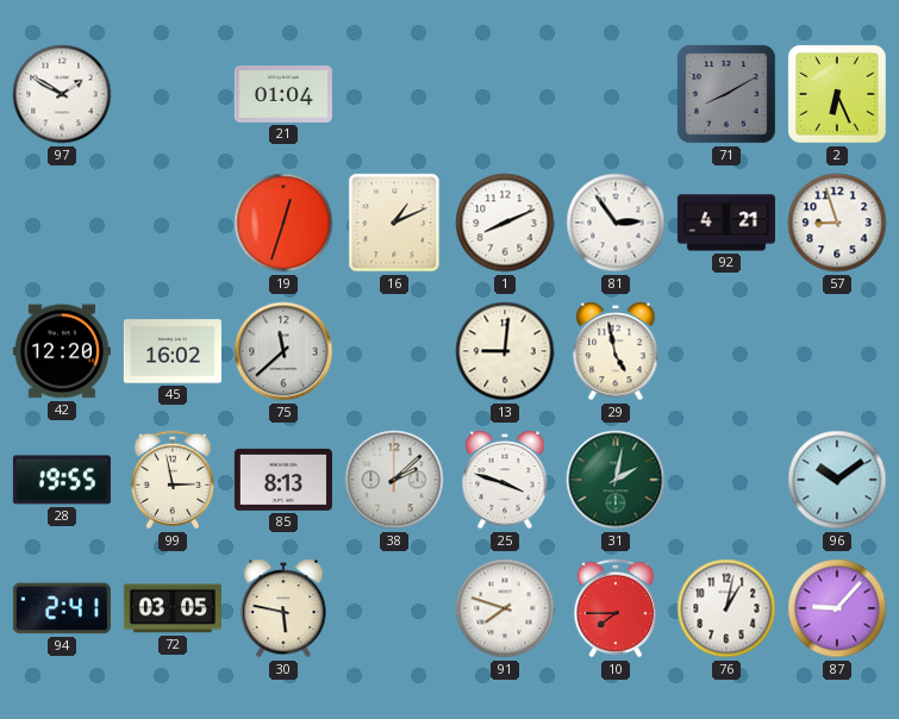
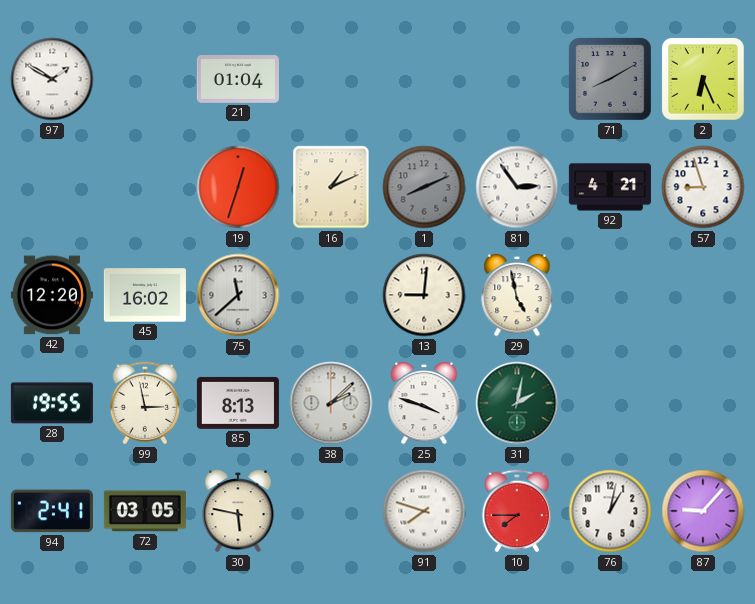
1 dial: white -> grey (424, 187)
96: 10:09 -> none (837, 480)
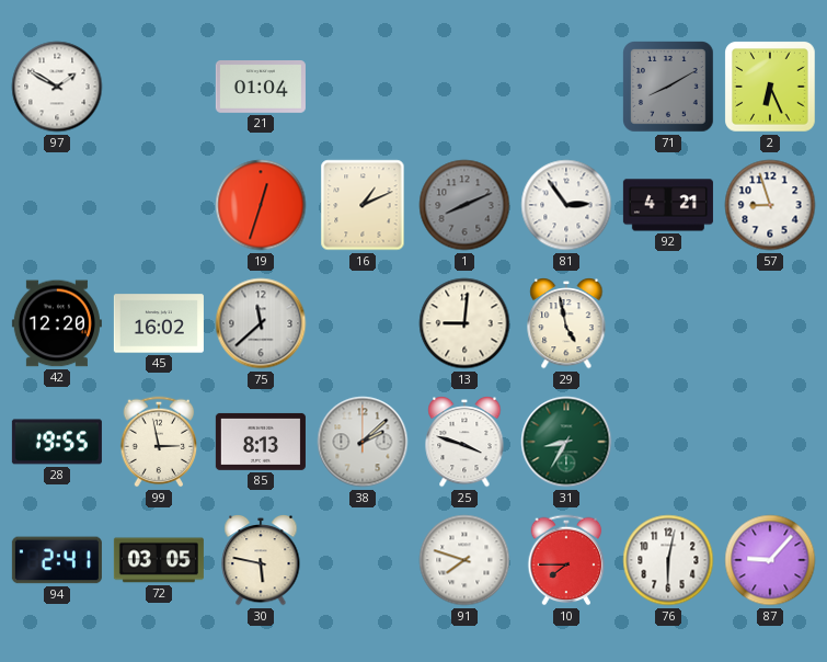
31: 2:02 -> 8:35 (566, 442)
76: 1:02 -> 6:02 (668, 560)
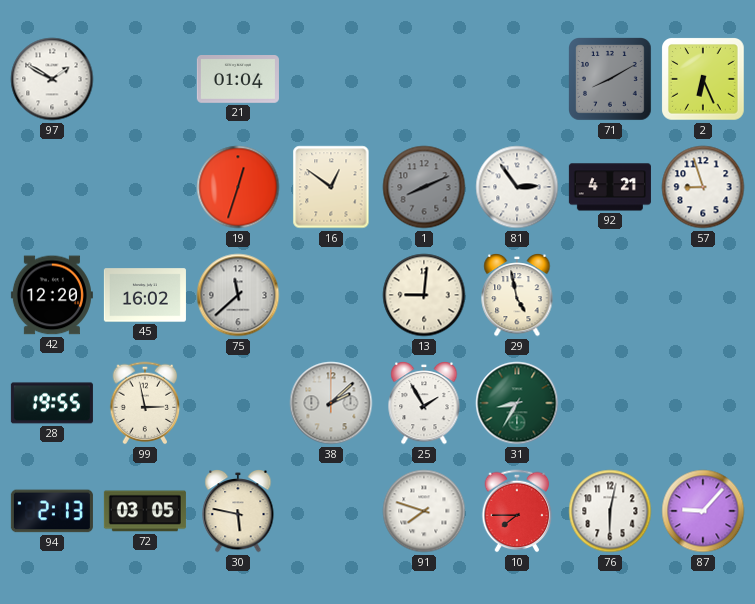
16: 1:11 -> 12:51 (331, 187)
85: 8:13 -> none (261, 442)
25: 3:48 -> 1:55 (424, 403)
94: 2:41 -> 2:13 (52, 511)
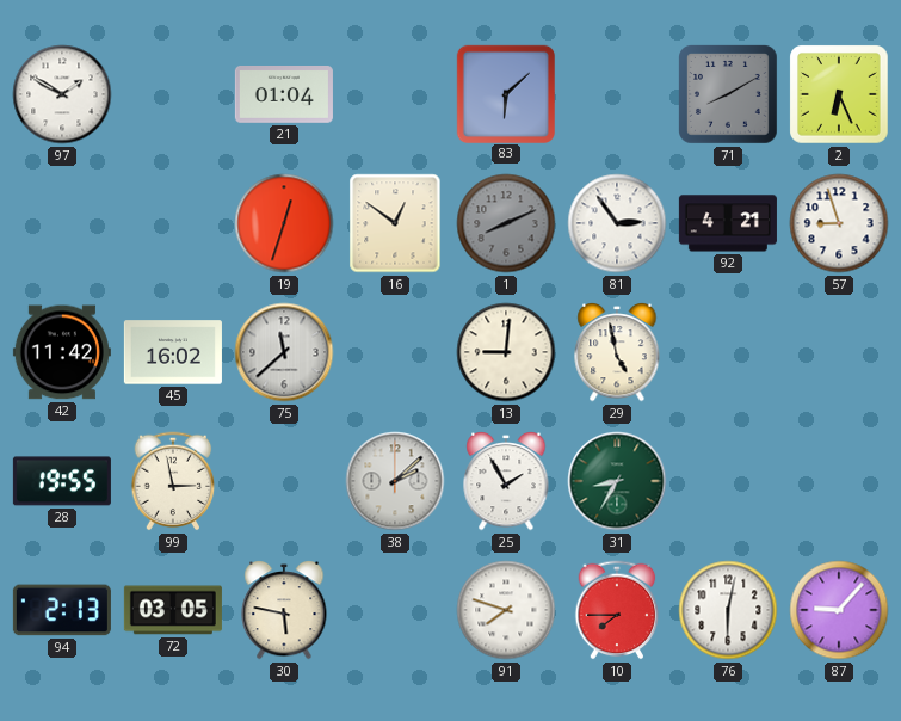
83: none -> 6:08 (505, 93)
42: 12:20 -> 11:42 (62, 352)
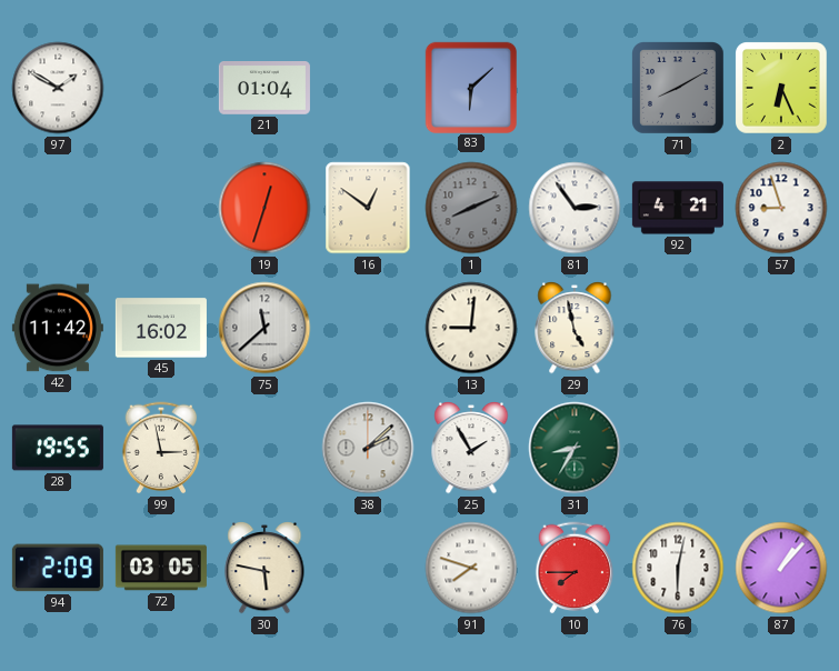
94: 2:13 -> 2:09 (58, 568)
87: 9:07 -> 1:07 (781, 568)
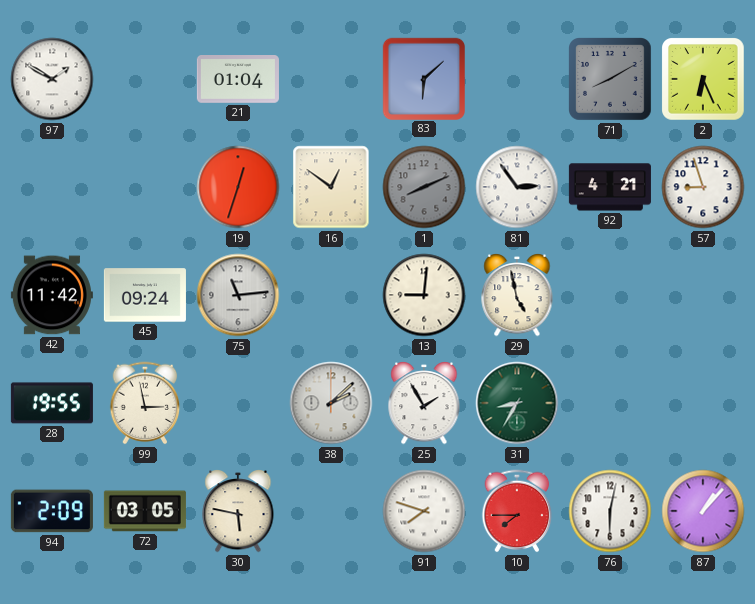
45: 16:02 -> 09:24 (145, 295)
75: 11:38 -> 11:14 (238, 295)
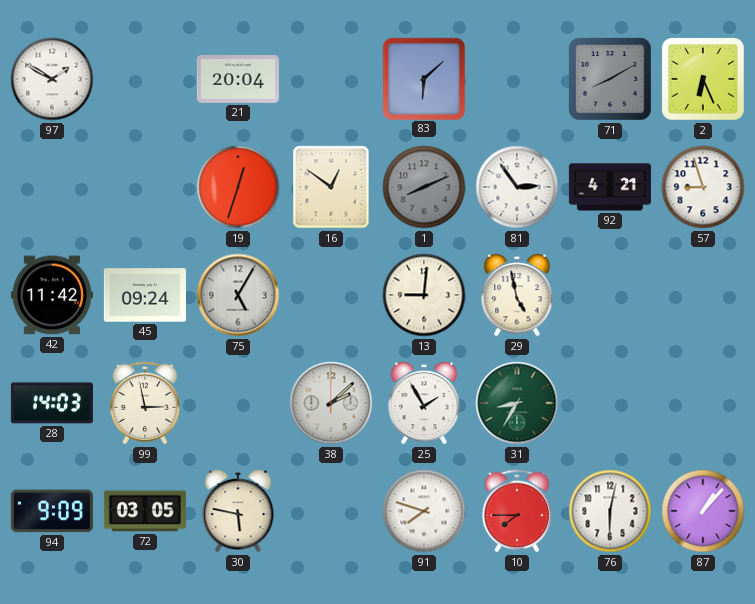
21: 01:04 -> 20:04 (238, 80)
75: 11:14 -> 5:05 (238, 295)
28: 19:55 -> 14:03 (52, 403)
94: 2:09 -> 9:09 (52, 511)
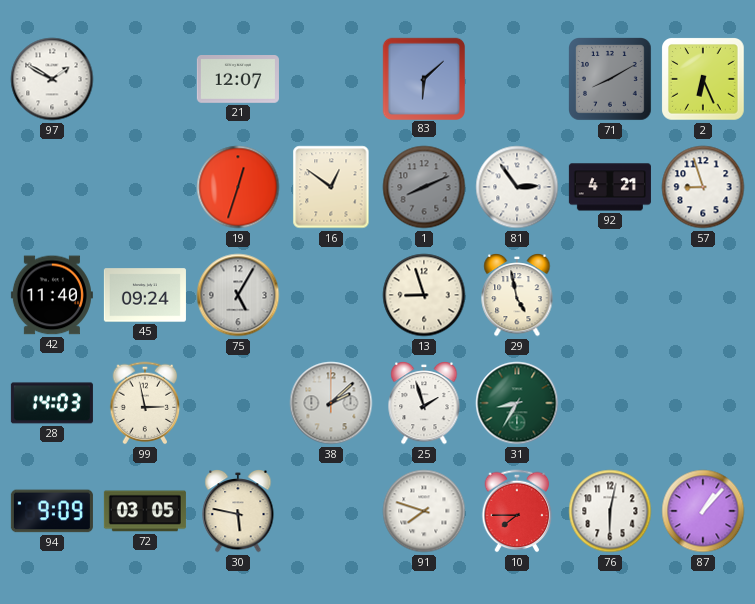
21: 20:04 -> 12:07 (238, 80)
42: 11:42 -> 11:40 (52, 295)
13: 9:01 -> 8:57 (424, 295)
25: 1:55 -> 1:57 (424, 403)
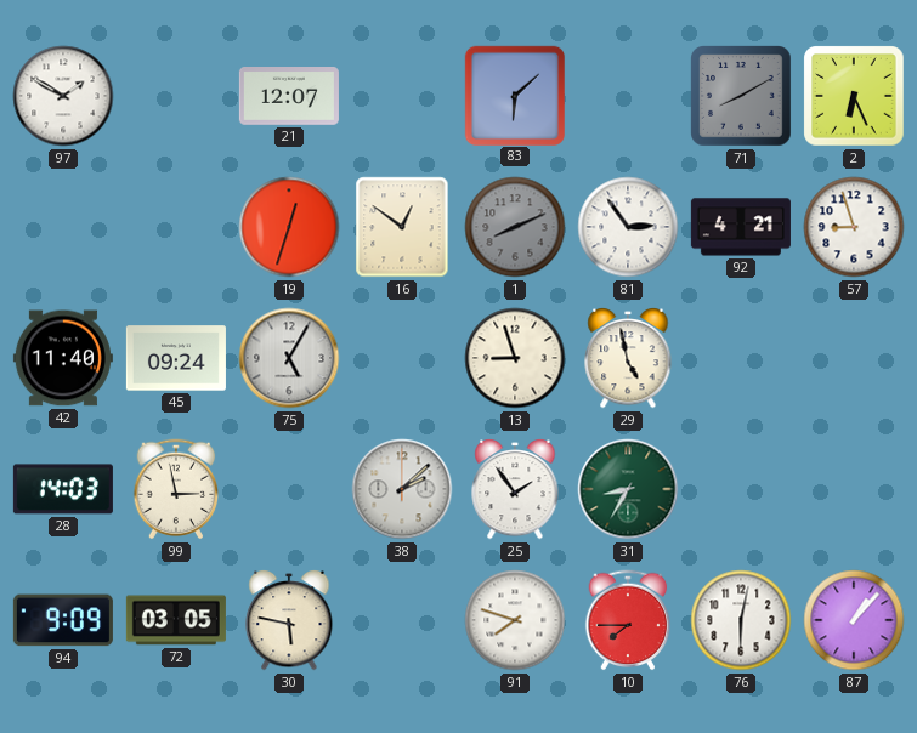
25: 1:57 -> 1:54 (515, 489)
